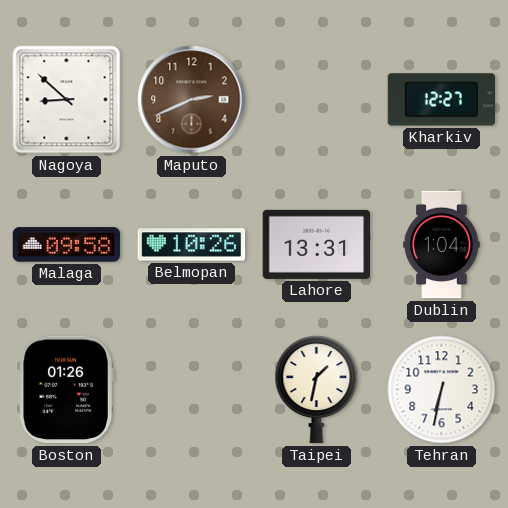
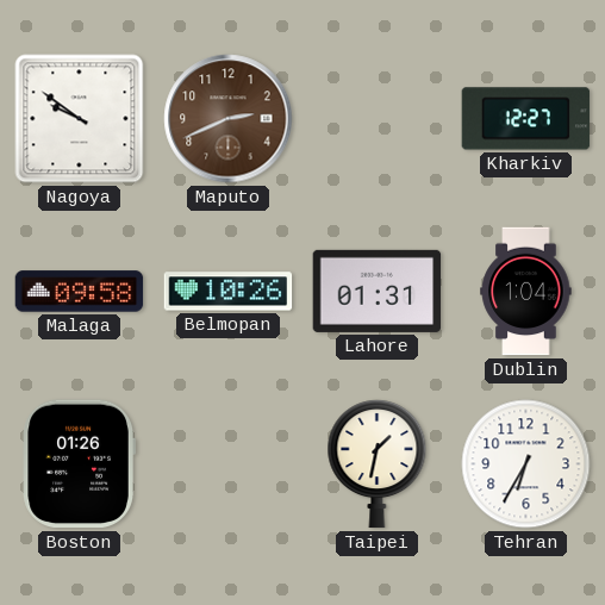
Nagoya: 8:52 -> 9:51 (80, 119)
Lahore: 13:31 -> 01:31 (378, 291)
Tehran: 6:32 -> 6:35 (526, 464)
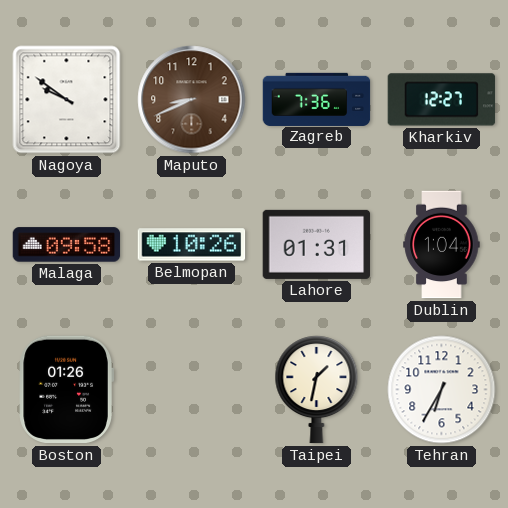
Maputo: 2:41 -> 8:41 (192, 100)
Zagreb: none -> 7:36 (317, 99)
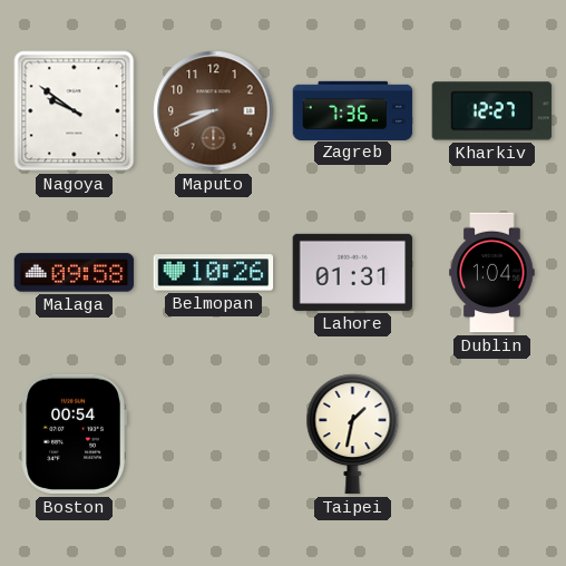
Boston: 01:26 -> 00:54 (74, 435)
Tehran: 6:35 -> none (442, 390)
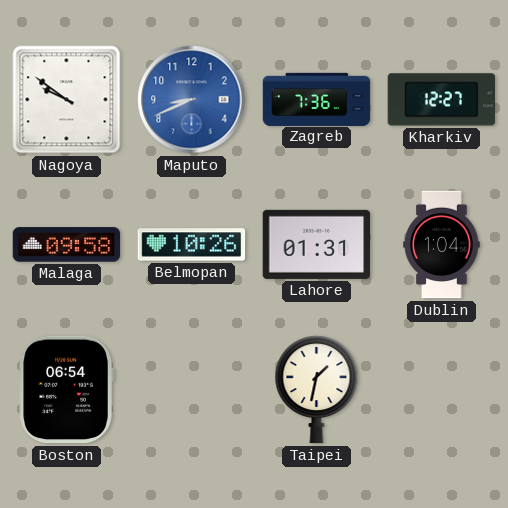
Maputo dial: brown -> blue (192, 100)
Boston: 00:54 -> 06:54 (66, 390)
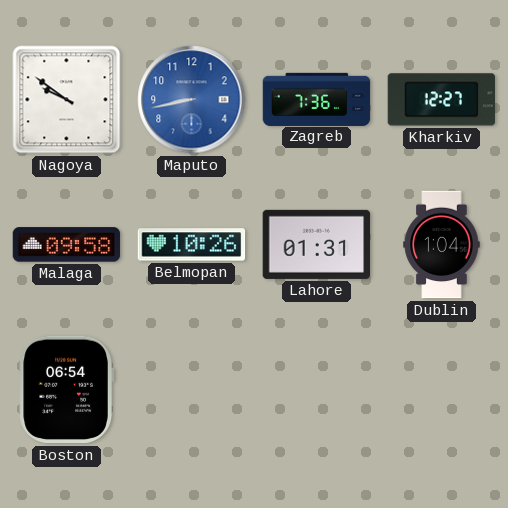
Maputo: 8:41 -> 8:43 (192, 100)
Taipei: 1:32 -> none (317, 390)
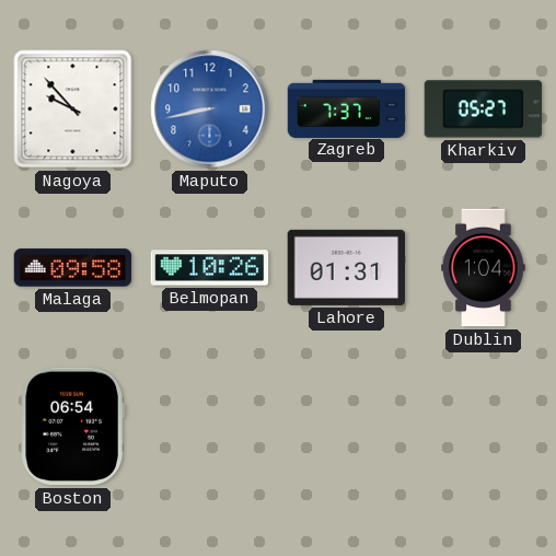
Nagoya: 9:51 -> 9:53 (73, 109)
Zagreb: 7:36 -> 7:37 (347, 108)
Kharkiv: 12:27 -> 05:27 (484, 109)
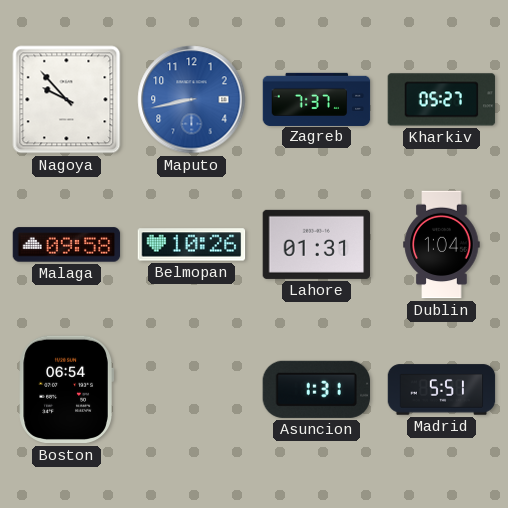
Asuncion: none -> 1:31 (317, 389)
Madrid: none -> 5:51 (442, 390)
